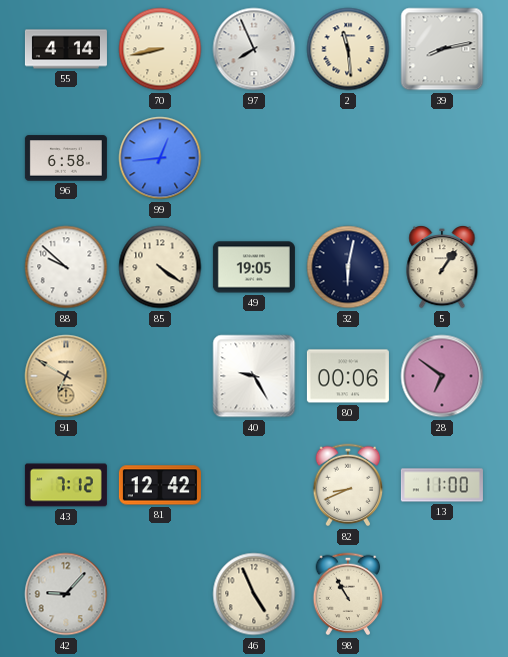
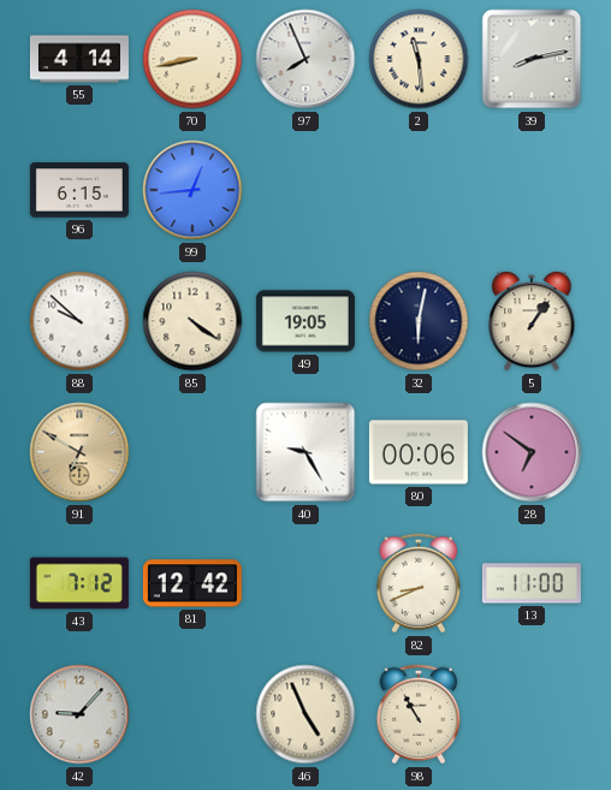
96: 6:58 -> 6:15 (79, 190)
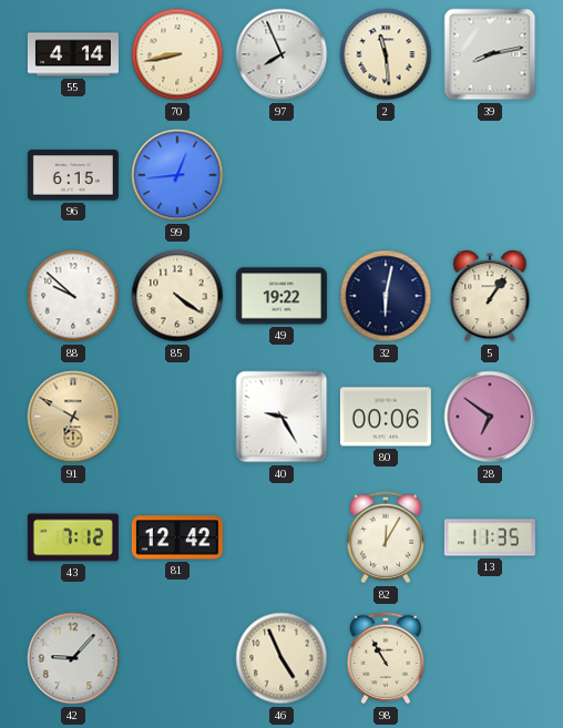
49: 19:05 -> 19:22 (281, 296)
82: 8:41 -> 12:05 (386, 537)
13: 11:00 -> 11:35 (490, 537)
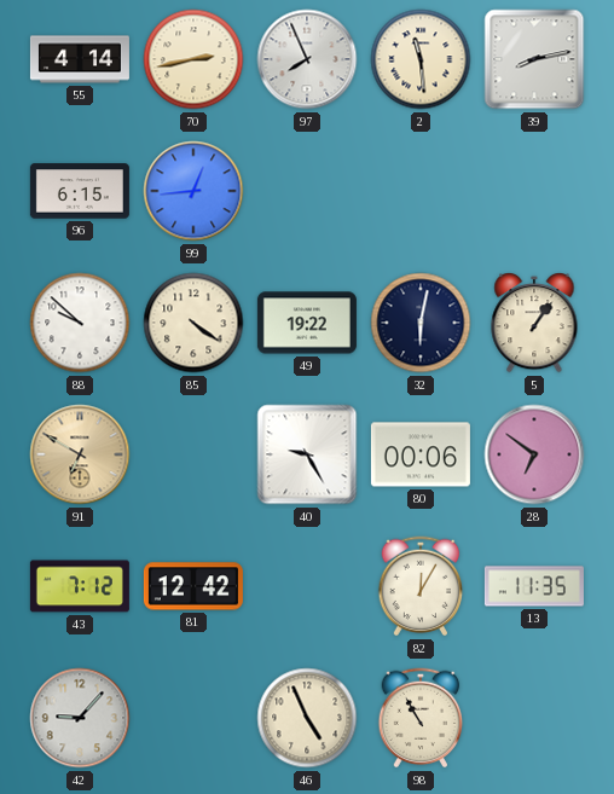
70: 8:43 -> 2:43 (193, 59)
